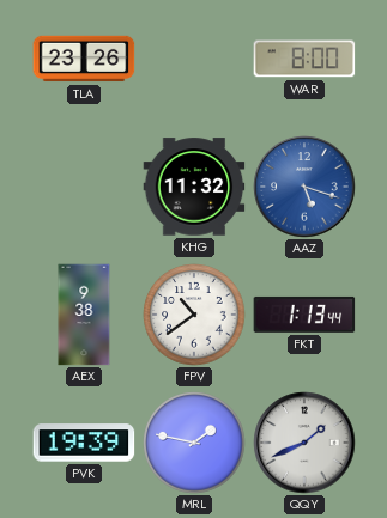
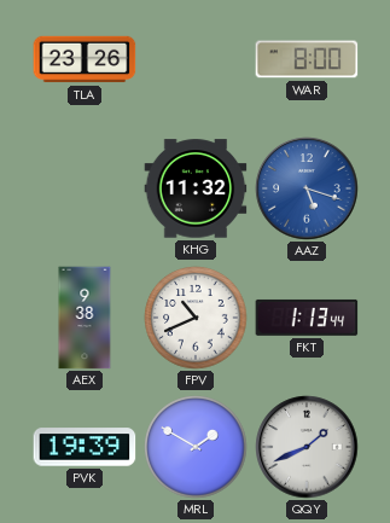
FPV: 10:39 -> 10:41 (196, 318)
MRL: 1:47 -> 1:50 (196, 447)
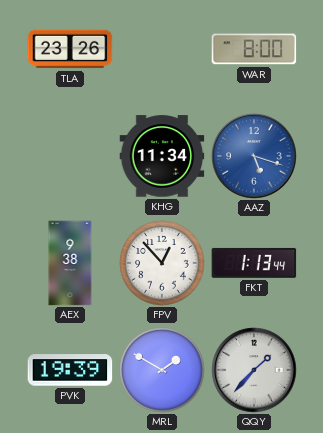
KHG: 11:32 -> 11:34 (162, 156)
FPV: 10:41 -> 12:53 (162, 263)
QQY: 1:41 -> 1:37 (254, 370)
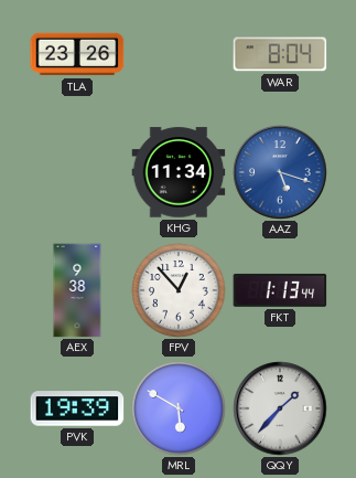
WAR: 8:00 -> 8:04 (280, 54)
MRL: 1:50 -> 5:50 (179, 408)
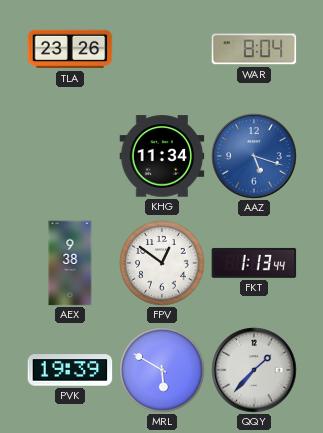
FPV: 12:53 -> 12:51 (162, 263)
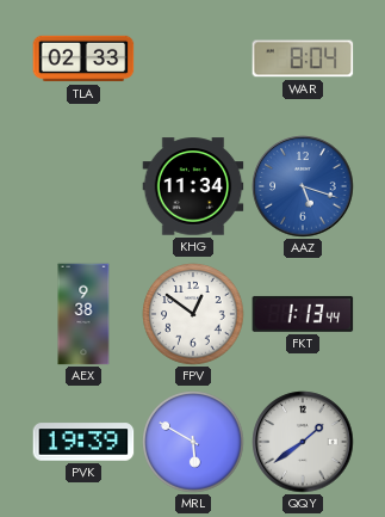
TLA: 23:26 -> 02:33 (83, 59)
QQY: 1:37 -> 1:39 (303, 442)
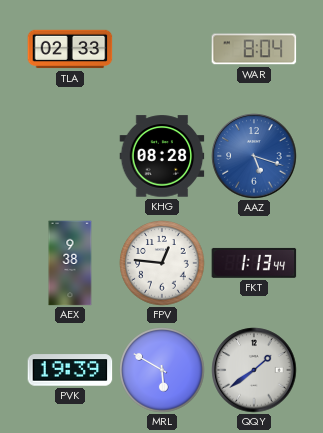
KHG: 11:34 -> 08:28 (162, 156)
FPV: 12:51 -> 12:46 (162, 263)
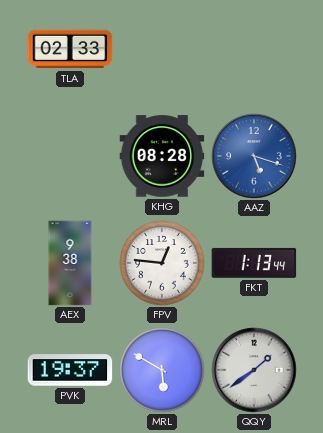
WAR: 8:04 -> none (254, 49)
PVK: 19:39 -> 19:37 (70, 370)
